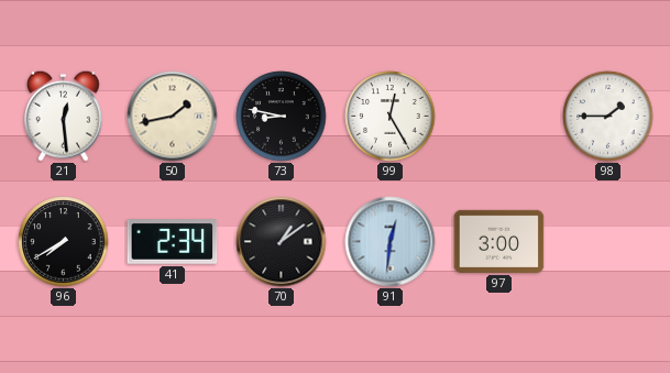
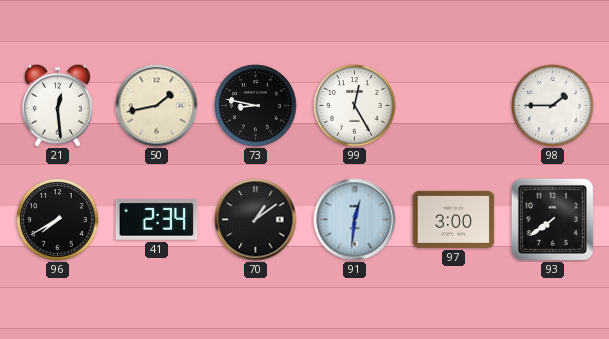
93: none -> 7:39 (552, 219)
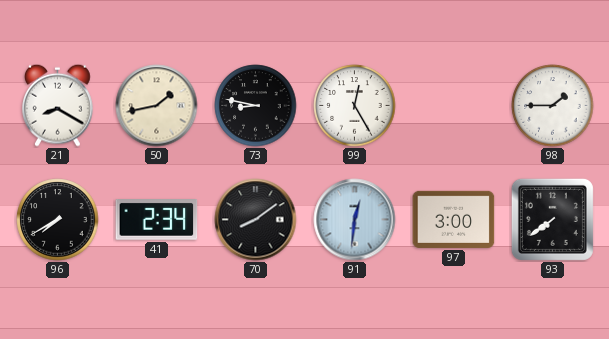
21: 12:29 -> 8:20 (58, 105)
70: 1:09 -> 8:09 (256, 220)
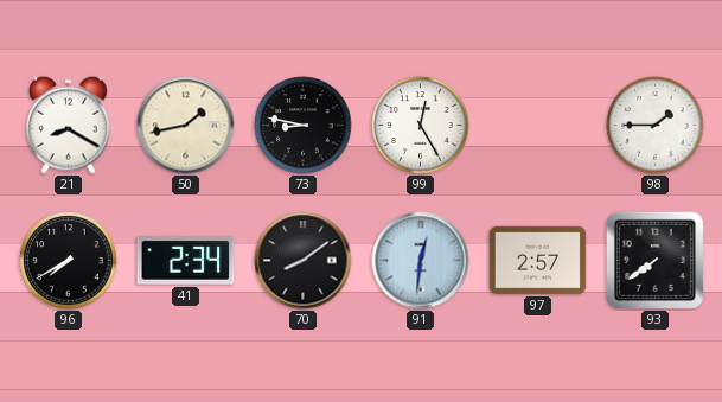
97: 3:00 -> 2:57 (538, 260)
